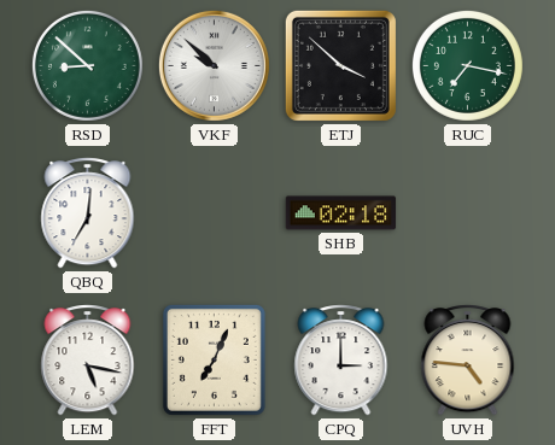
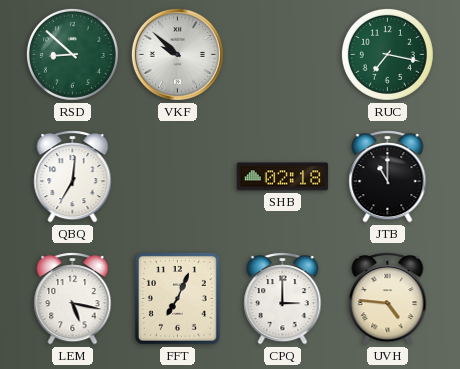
ETJ: 3:52 -> none (340, 65)
JTB: none -> 11:00 (388, 177)
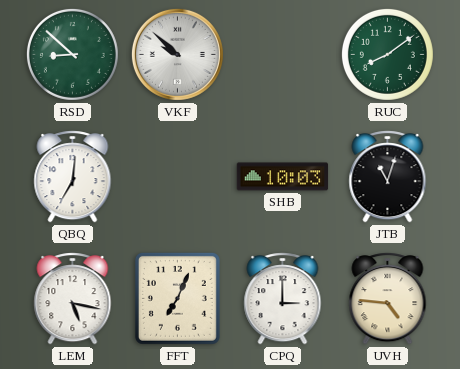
RUC: 7:17 -> 8:09 (387, 54)
SHB: 02:18 -> 10:03 (283, 177)
JTB: 11:00 -> 11:03 (388, 177)
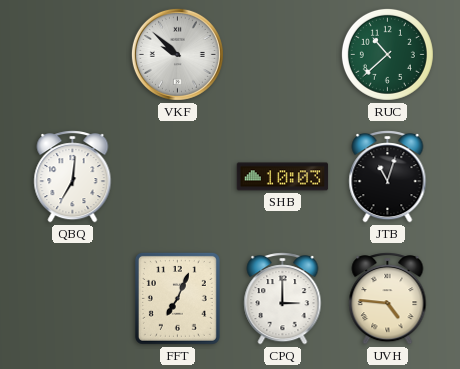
RSD: 8:52 -> none (72, 54)
RUC: 8:09 -> 10:38 (387, 54)
LEM: 5:17 -> none (73, 299)
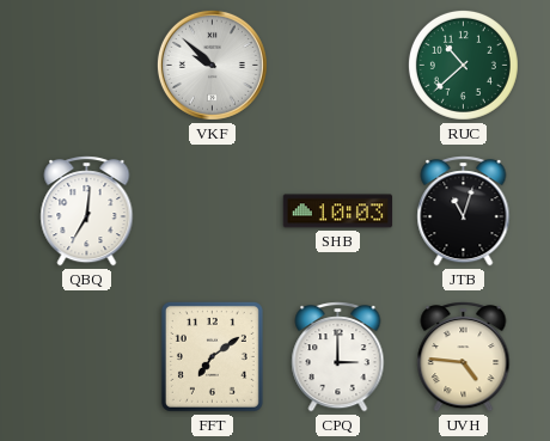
FFT: 7:04 -> 7:09 (212, 356)
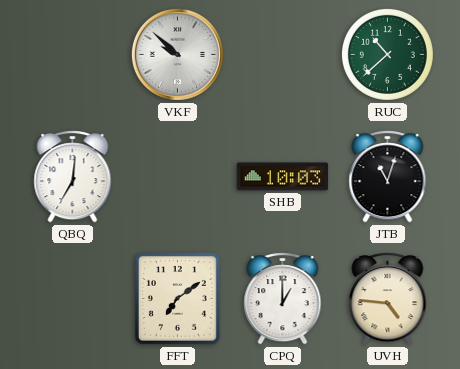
CPQ: 3:00 -> 1:00 (283, 299)
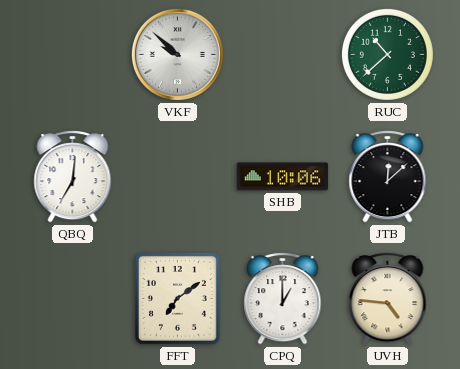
SHB: 10:03 -> 10:06 (283, 177)
JTB: 11:03 -> 12:08 (388, 177)
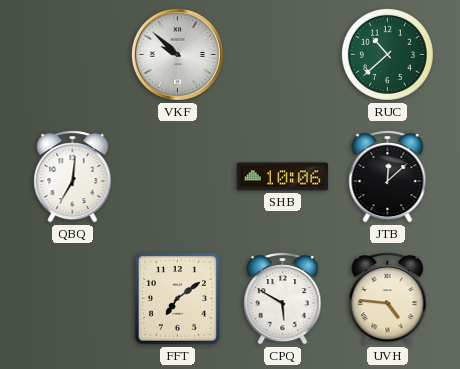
CPQ: 1:00 -> 5:50 (283, 299)
